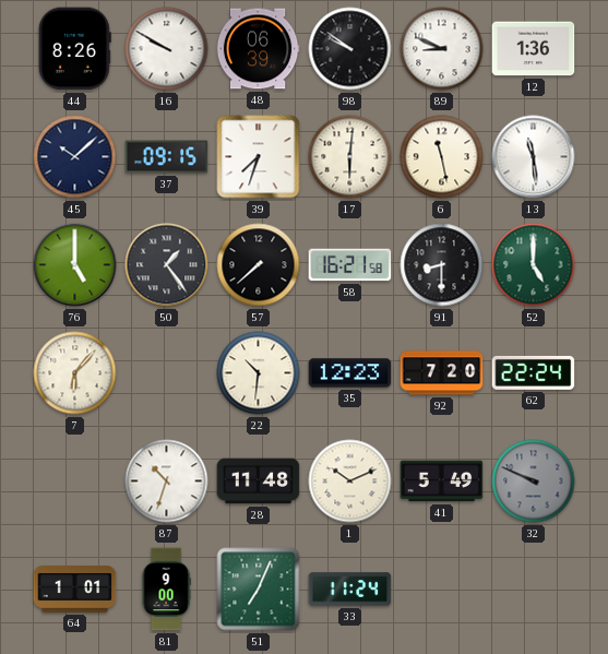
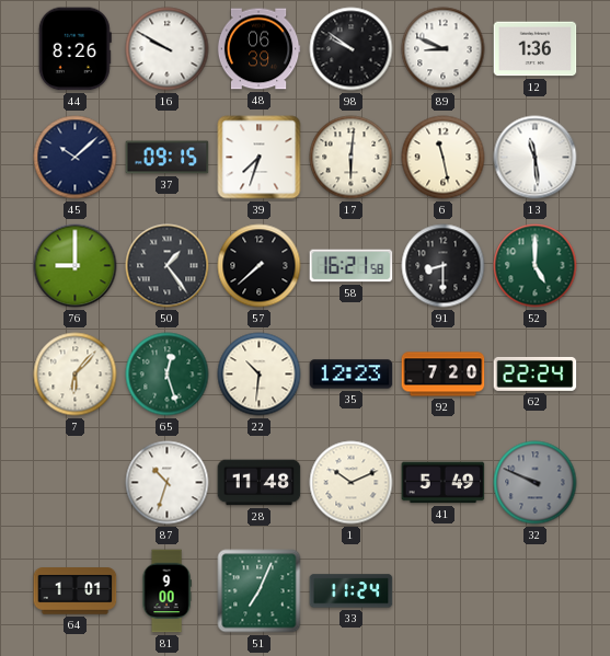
76: 5:00 -> 9:00 (76, 266)
65: none -> 12:27 (168, 375)
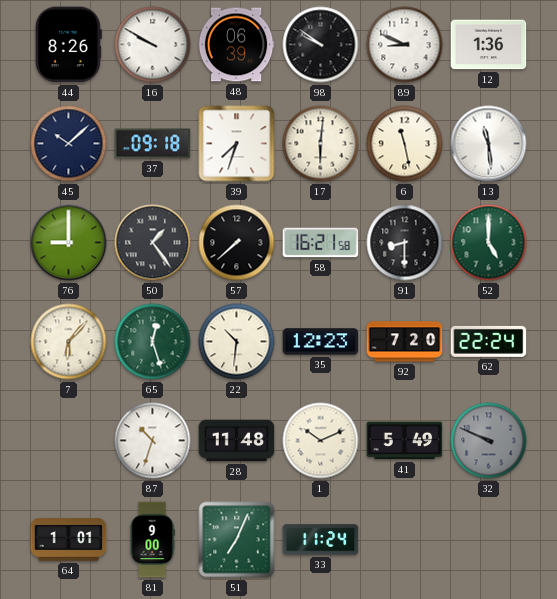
37: 09:15 -> 09:18 (153, 144)
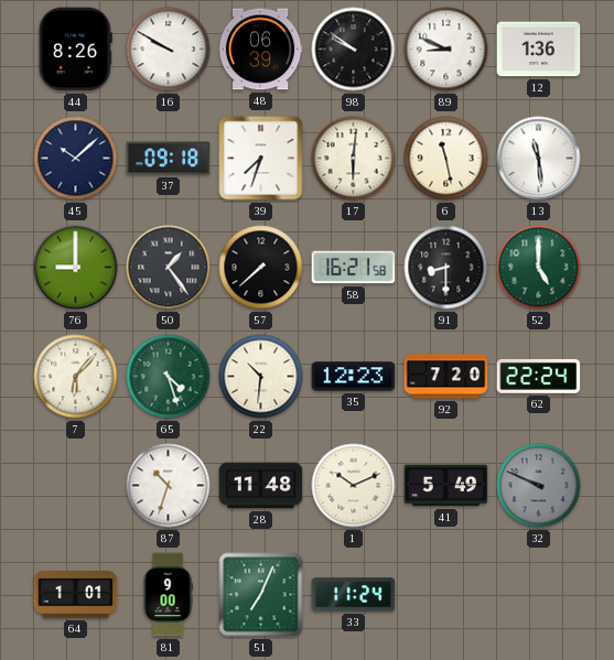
65: 12:27 -> 4:27 (169, 377)
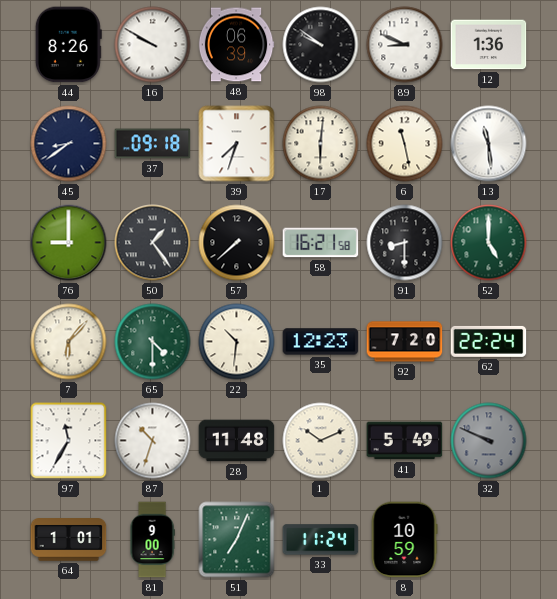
45: 10:08 -> 8:39 (69, 144)
65: 4:27 -> 4:30 (153, 342)
97: none -> 11:35 (69, 441)
8: none -> 10:59 (404, 540)
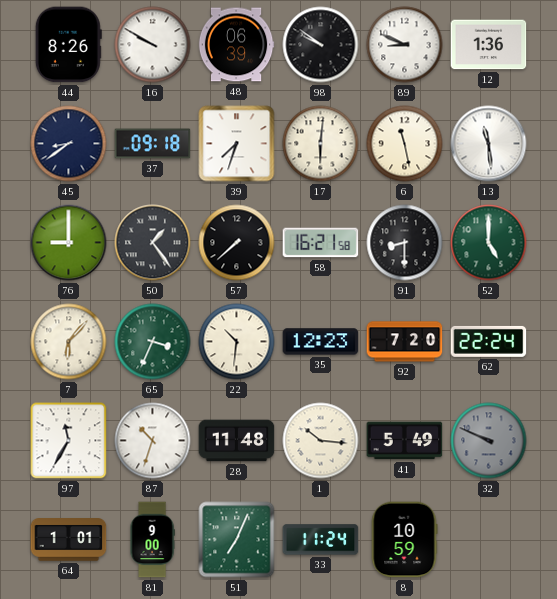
65: 4:30 -> 3:34 (153, 342)
1: 10:11 -> 10:16 (321, 441)
